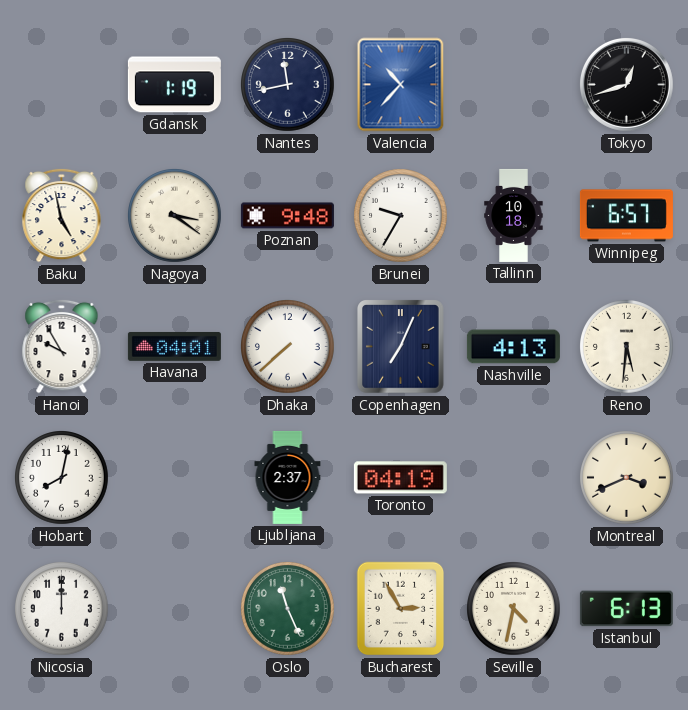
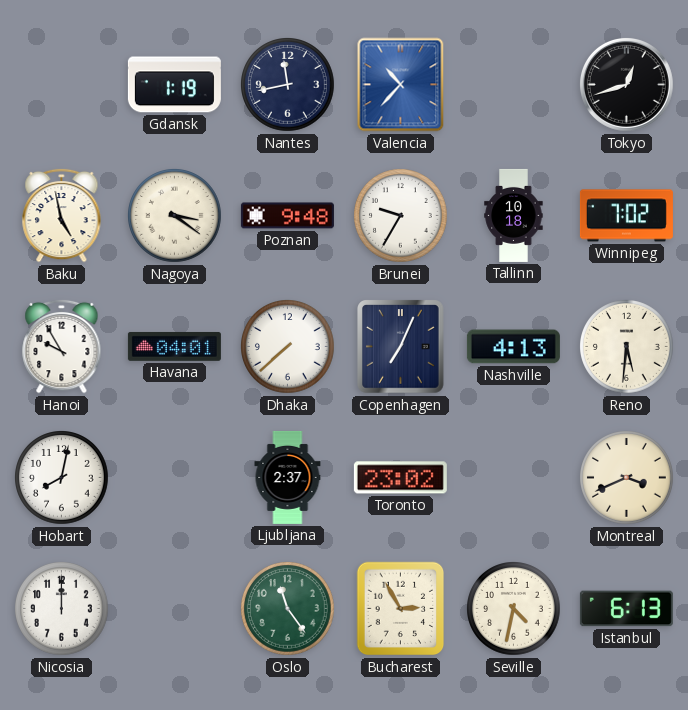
Winnipeg: 6:57 -> 7:02 (626, 216)
Toronto: 04:19 -> 23:02 (400, 478)
Oslo: 11:26 -> 11:24 (288, 609)
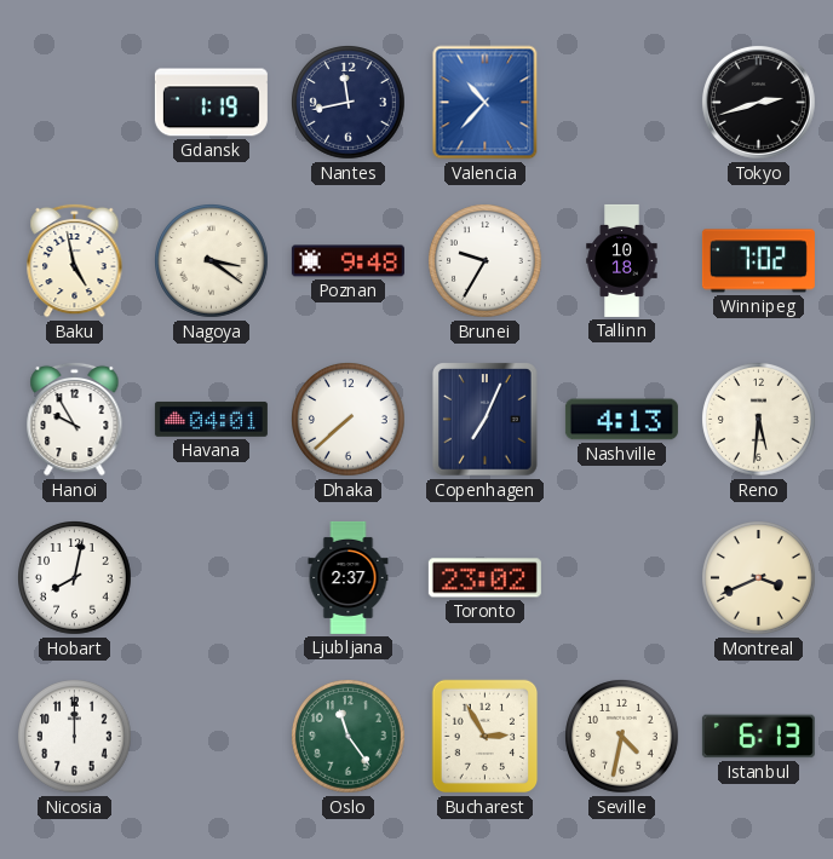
Tokyo: 12:42 -> 2:42 (758, 102)
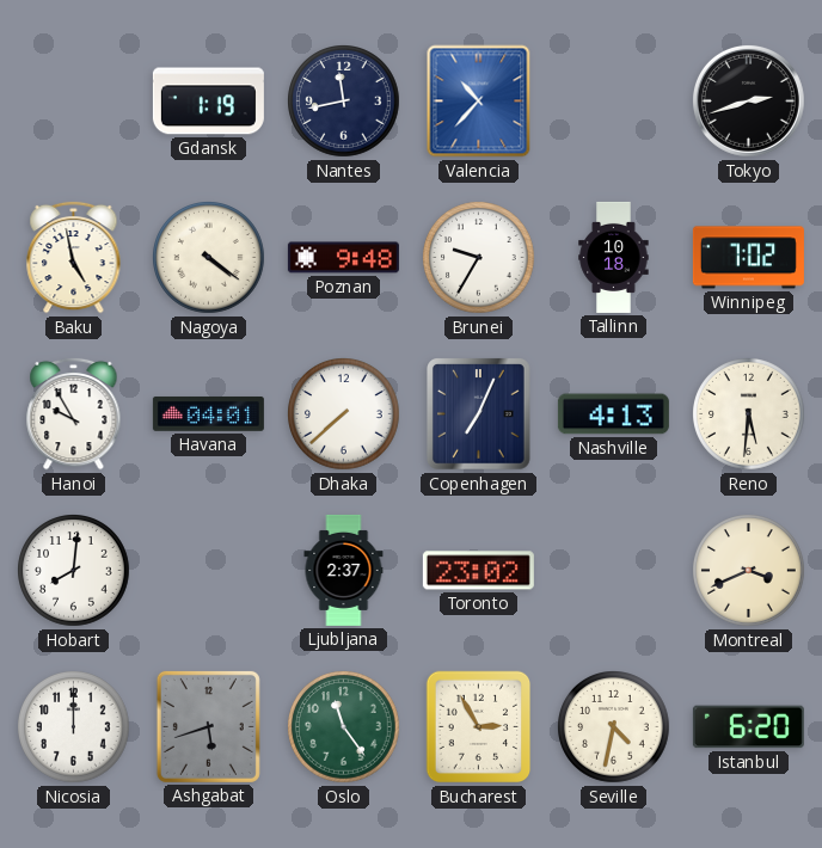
Nagoya: 3:21 -> 4:21 (209, 258)
Hobart: 8:02 -> 8:01 (74, 571)
Ashgabat: none -> 5:42 (208, 726)
Istanbul: 6:13 -> 6:20 (748, 727)
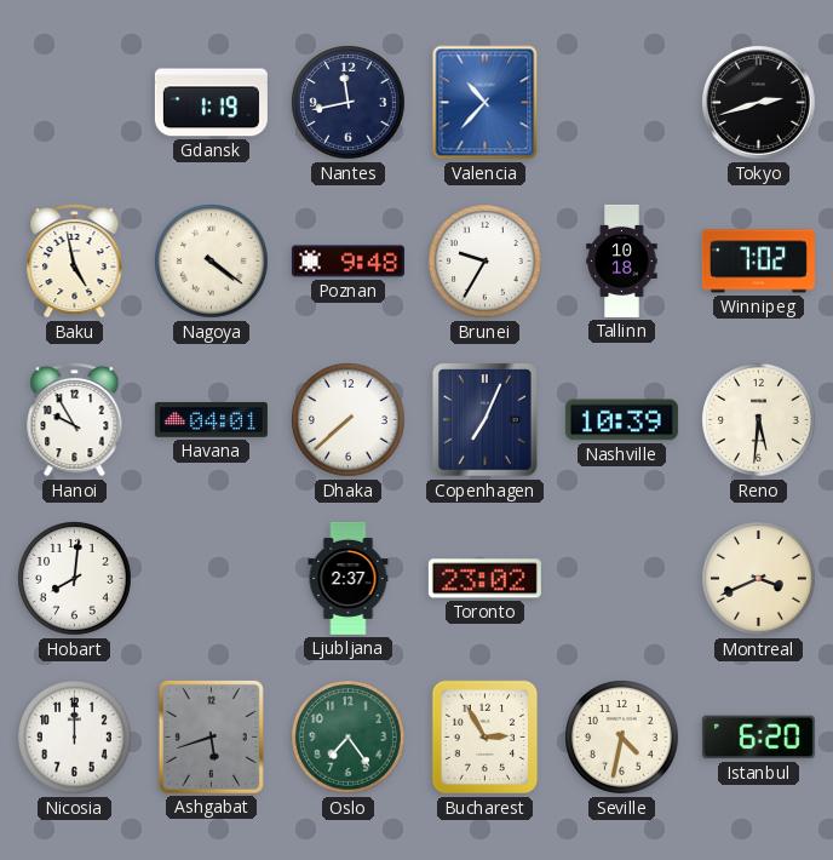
Nashville: 4:13 -> 10:39 (621, 420)
Oslo: 11:24 -> 7:24 (349, 738)
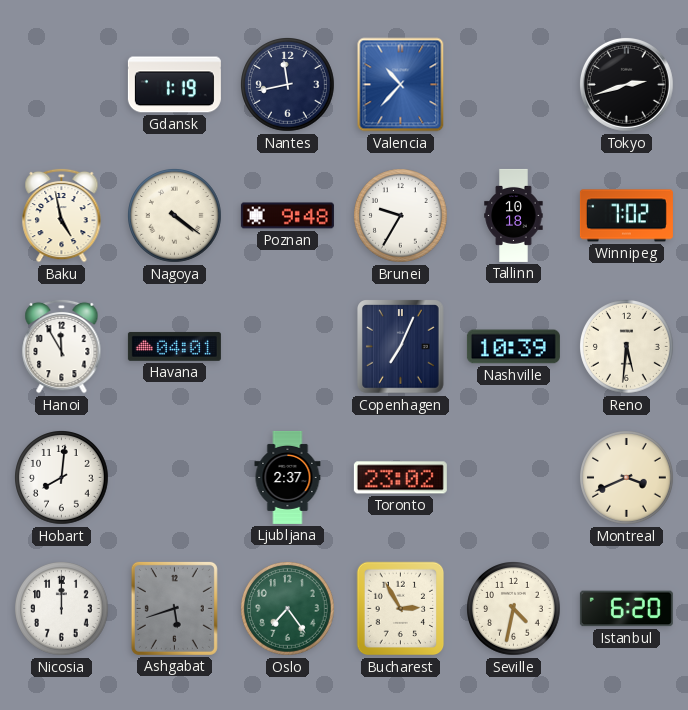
Hanoi: 9:55 -> 11:55 (62, 346)
Dhaka: 7:38 -> none (349, 420)
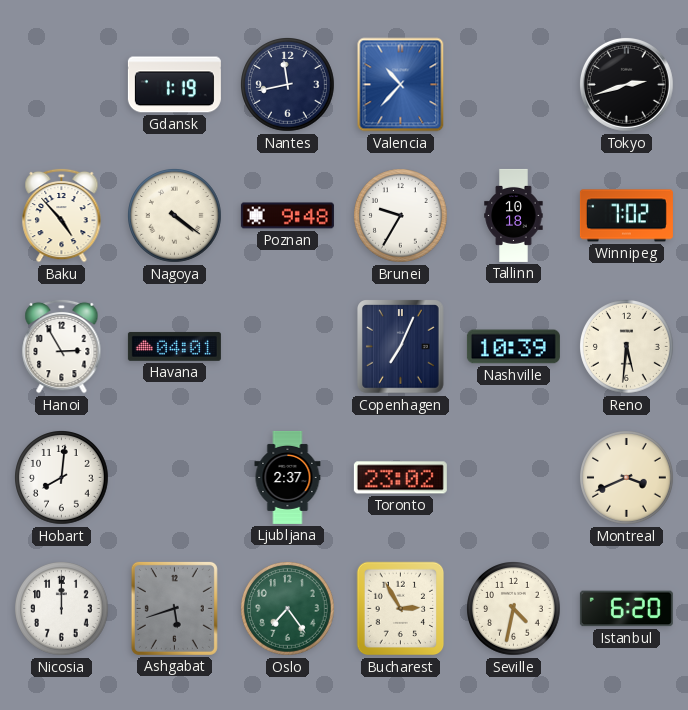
Baku: 4:58 -> 4:53 (62, 215)
Hanoi: 11:55 -> 2:55 (62, 346)
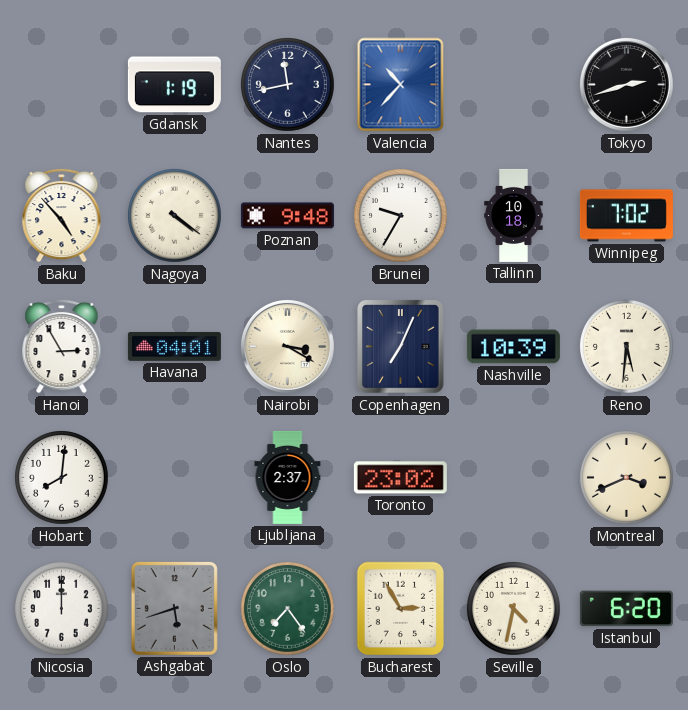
Nairobi: none -> 3:20 (287, 346)
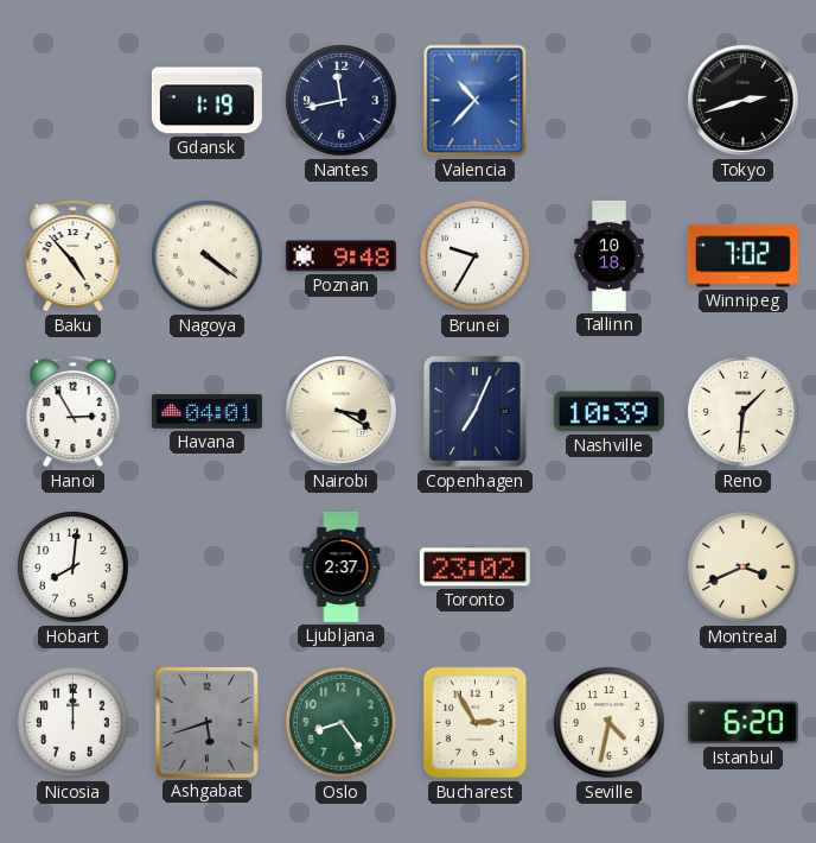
Reno: 5:31 -> 1:31 (744, 412)
Oslo: 7:24 -> 8:24 (342, 723)
